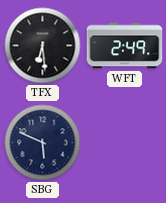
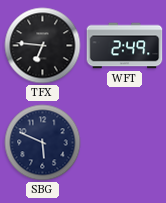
TFX: 6:29 -> 6:46 (43, 46)
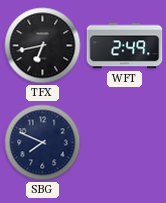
TFX: 6:46 -> 6:43 (43, 46)
SBG: 5:49 -> 7:49 (43, 143)
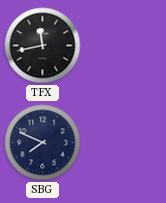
TFX: 6:43 -> 11:43 (43, 46)
WFT: 2:49 -> none (125, 46)
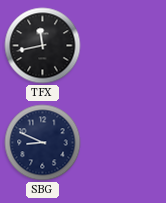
SBG: 7:49 -> 8:49 (43, 143)
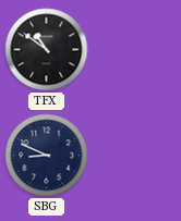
TFX: 11:43 -> 10:51 (47, 50)
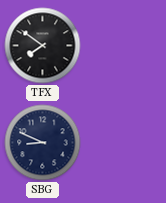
TFX: 10:51 -> 7:51 (43, 46)
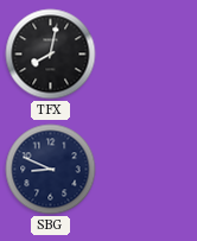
TFX: 7:51 -> 8:02 (51, 55)
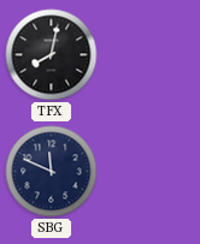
SBG: 8:49 -> 11:49 (52, 172)
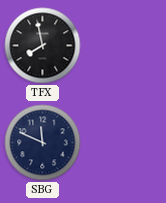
TFX: 8:02 -> 7:58 (43, 46)
